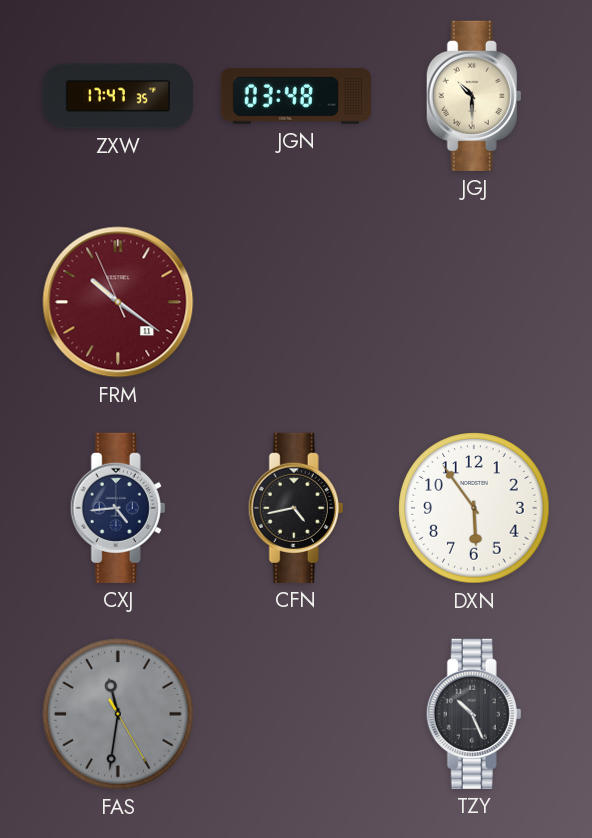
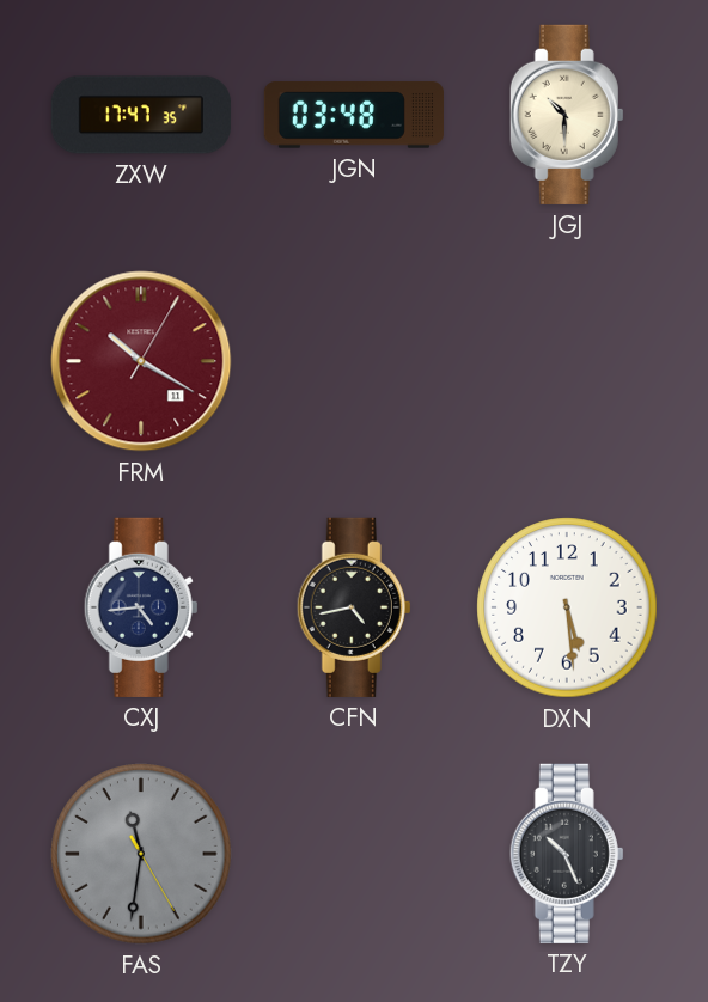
FRM: 10:20:56 -> 10:20:05 (141, 361)
DXN: 5:54 -> 5:29 (567, 607)
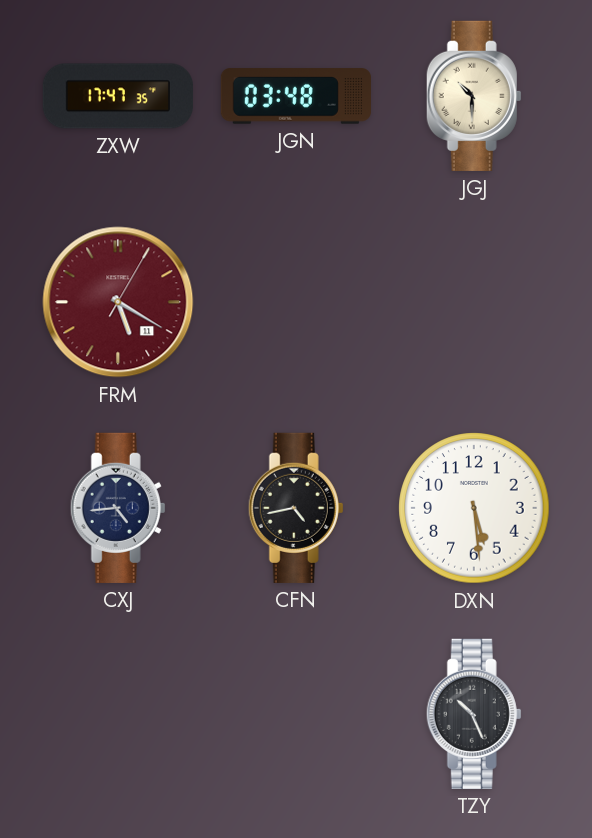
FRM: 10:20 -> 5:20 (118, 302)
FAS: 11:31 -> none (141, 854)
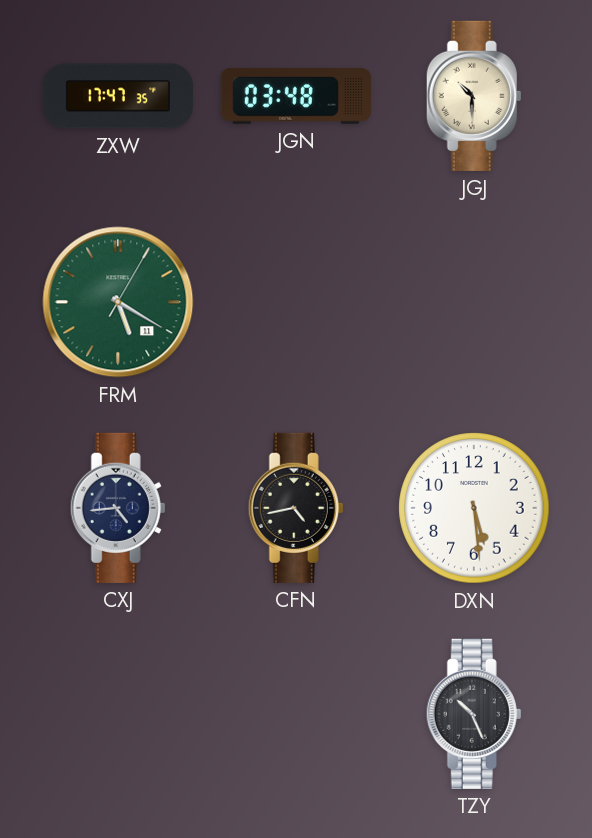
FRM dial: burgundy -> green (118, 302)
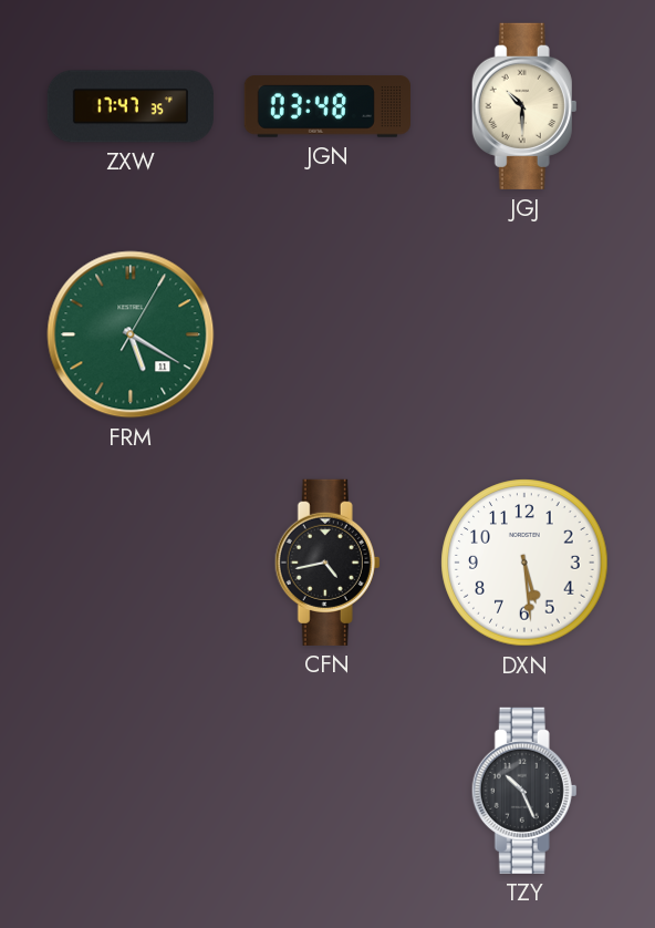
CXJ: 4:44 -> none (118, 508)
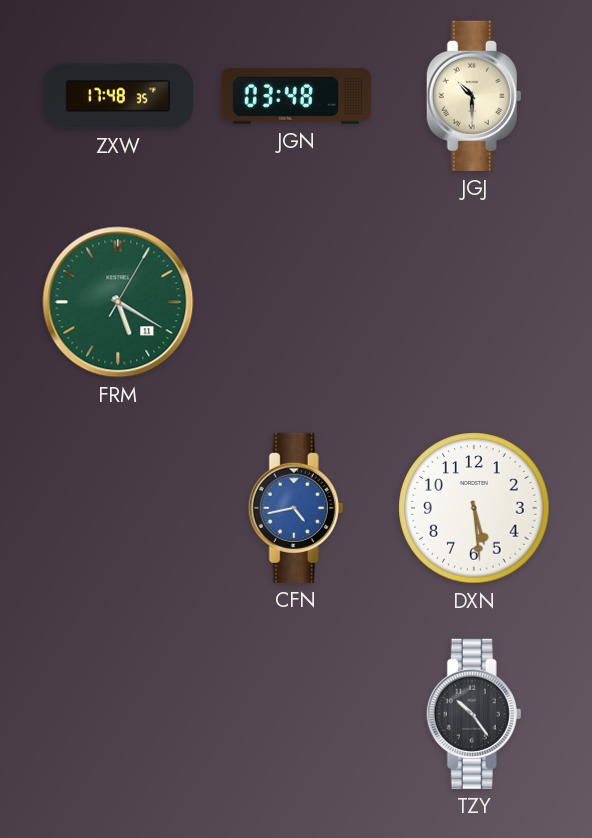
ZXW: 17:47 -> 17:48 (118, 96)
CFN dial: black -> blue (296, 508)
TZY: 10:26 -> 10:24 (474, 714)
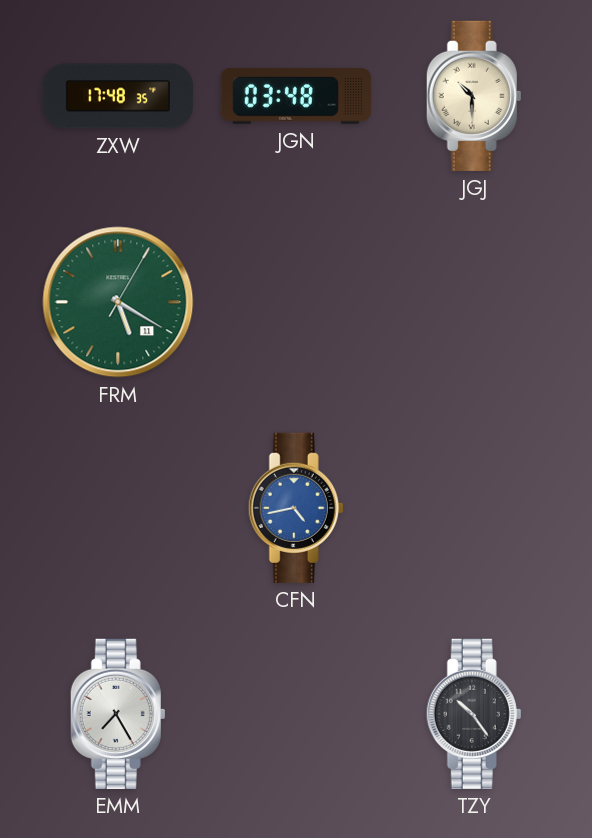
DXN: 5:29 -> none (474, 508)
EMM: none -> 7:25 (118, 714)
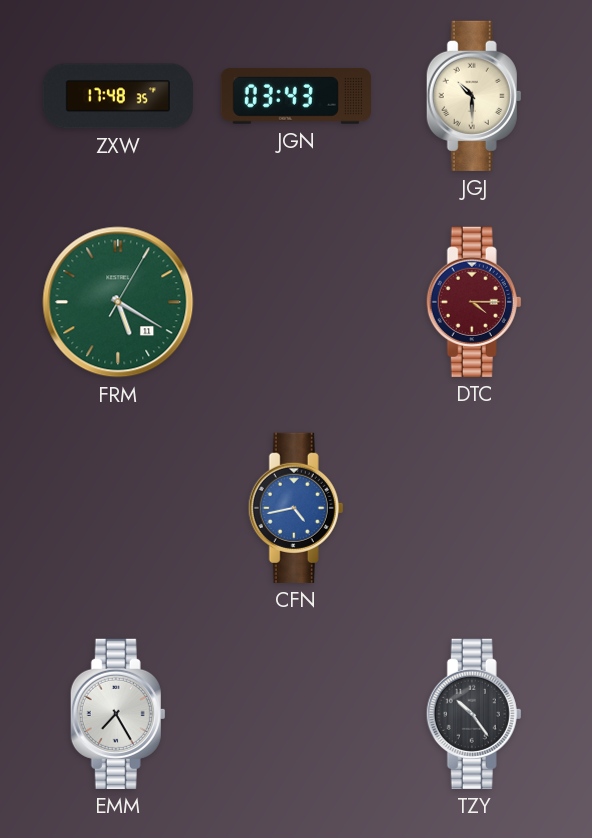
JGN: 03:48 -> 03:43 (296, 96)
DTC: none -> 4:15 (474, 302)
